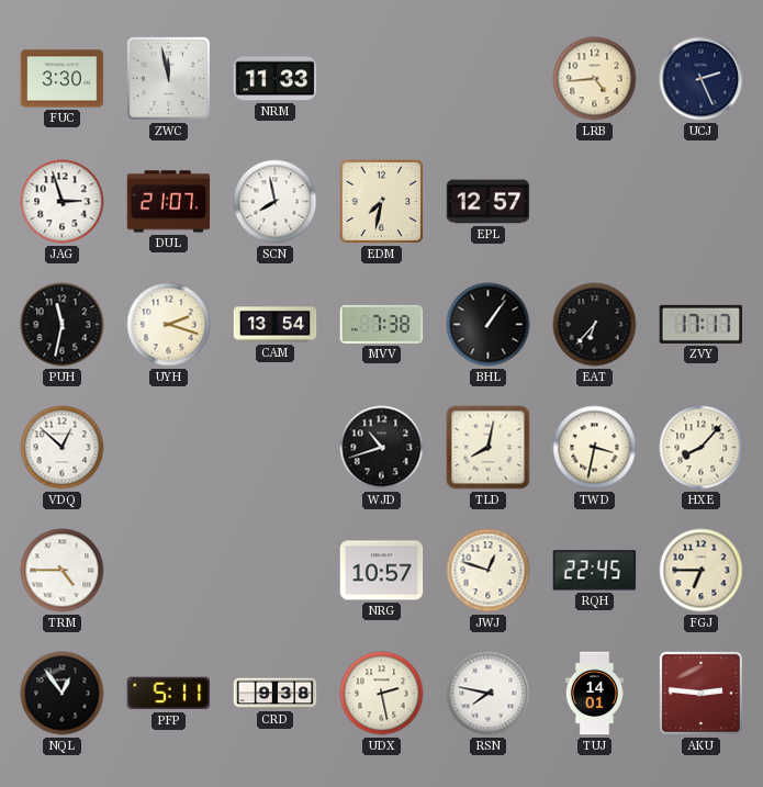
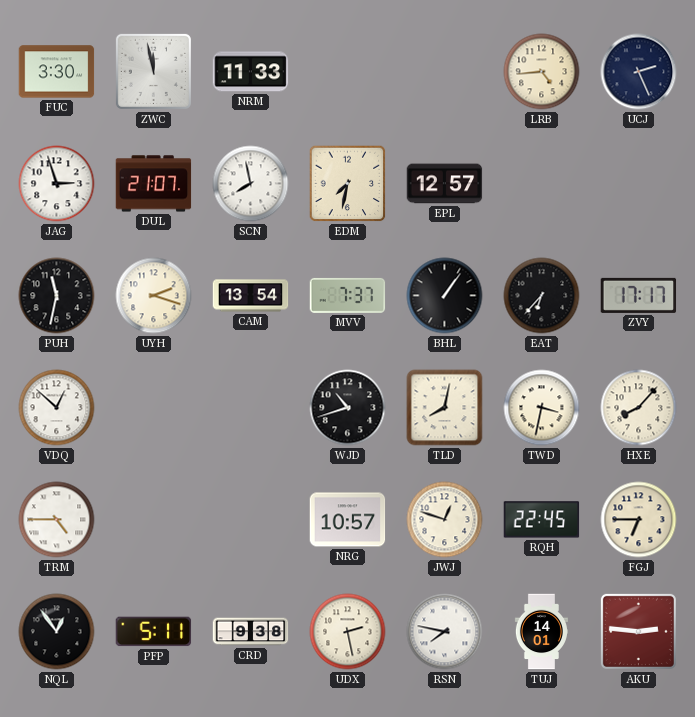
MVV: 7:38 -> 7:37 (348, 295)
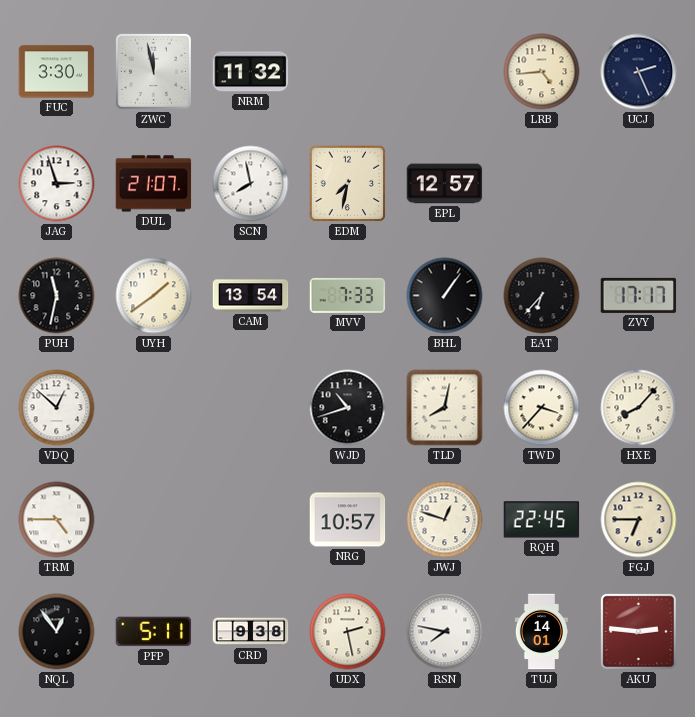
NRM: 11:33 -> 11:32 (251, 72)
UYH: 2:18 -> 1:39 (154, 296)
MVV: 7:37 -> 7:33 (348, 295)
TWD: 3:32 -> 3:37 (542, 408)
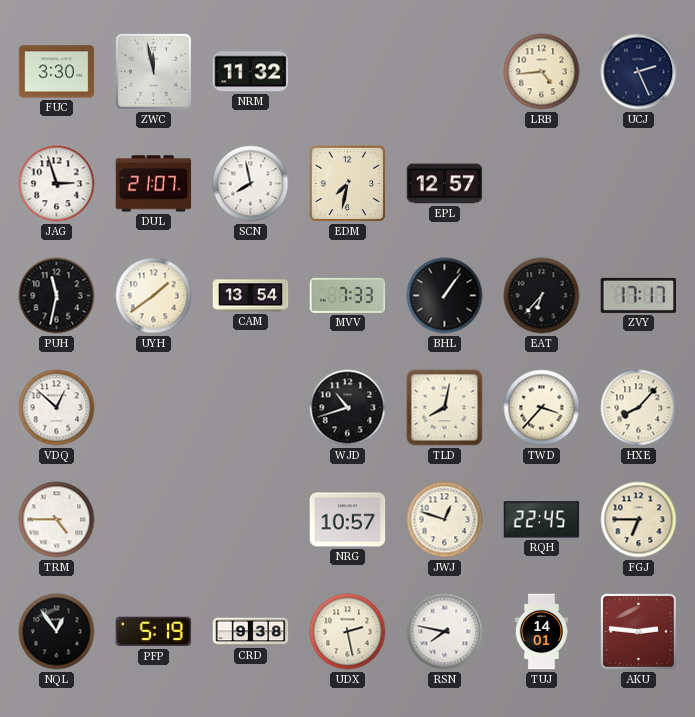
PFP: 5:11 -> 5:19 (154, 632)
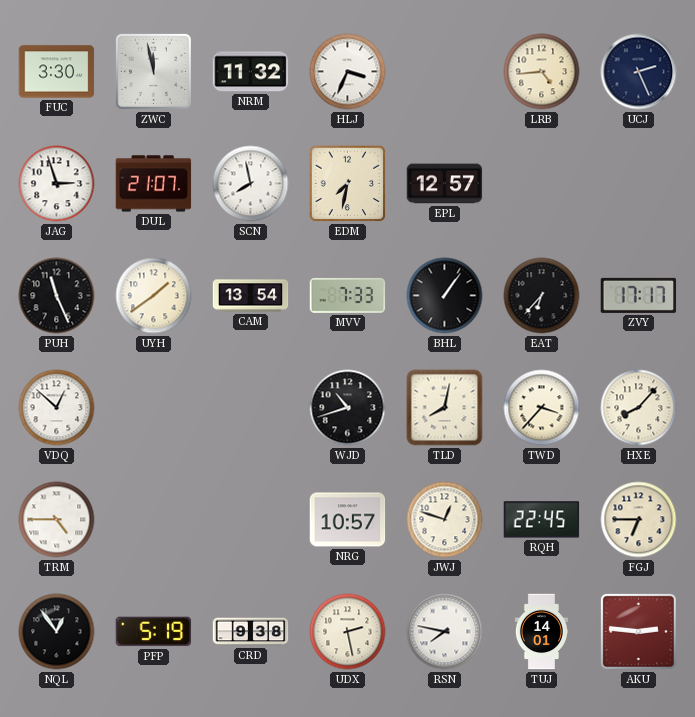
HLJ: none -> 3:34 (348, 72)
PUH: 11:32 -> 11:26 (57, 296)
